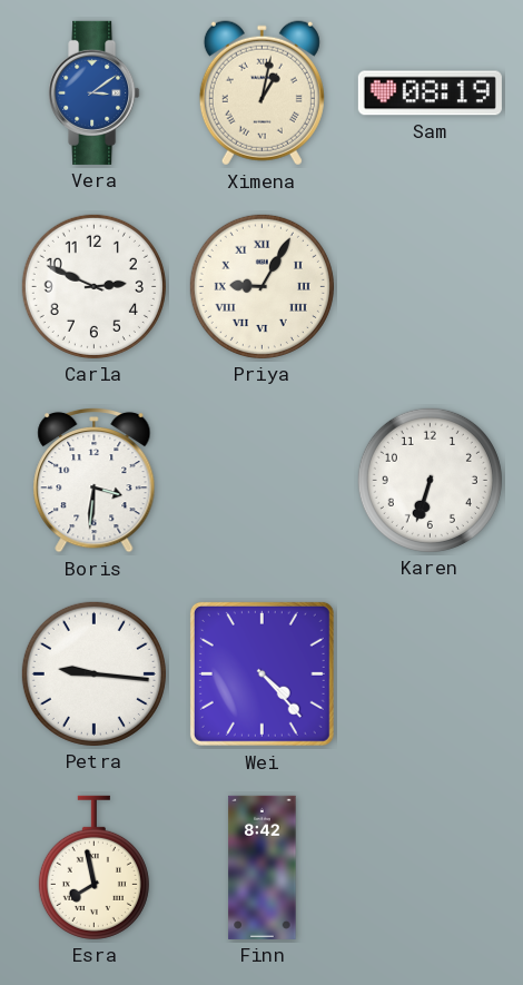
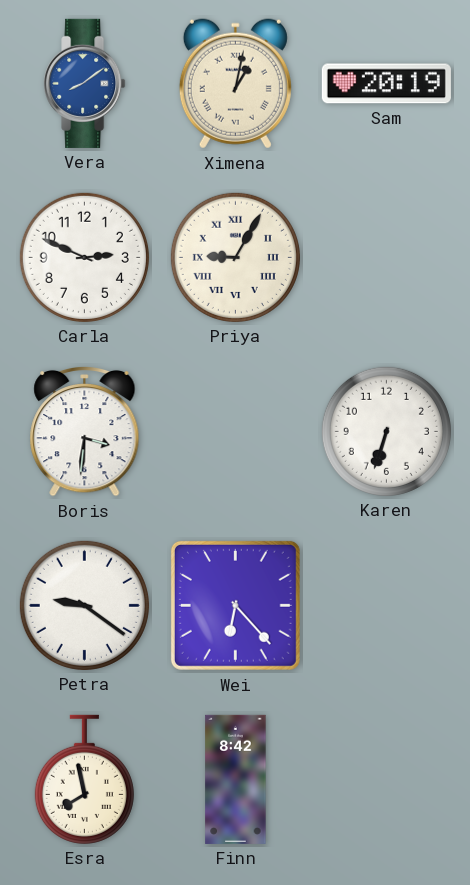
Vera: 3:09 -> 8:09 (85, 83)
Sam: 08:19 -> 20:19 (386, 84)
Petra: 9:16 -> 9:21 (84, 605)
Wei: 4:23 -> 6:23 (235, 605)
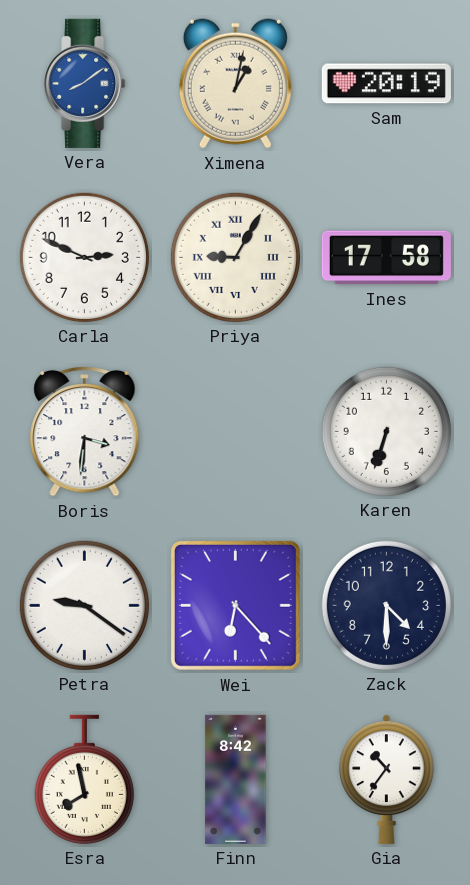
Ines: none -> 17:58 (386, 258)
Zack: none -> 4:30 (386, 605)
Gia: none -> 10:36 (387, 779)
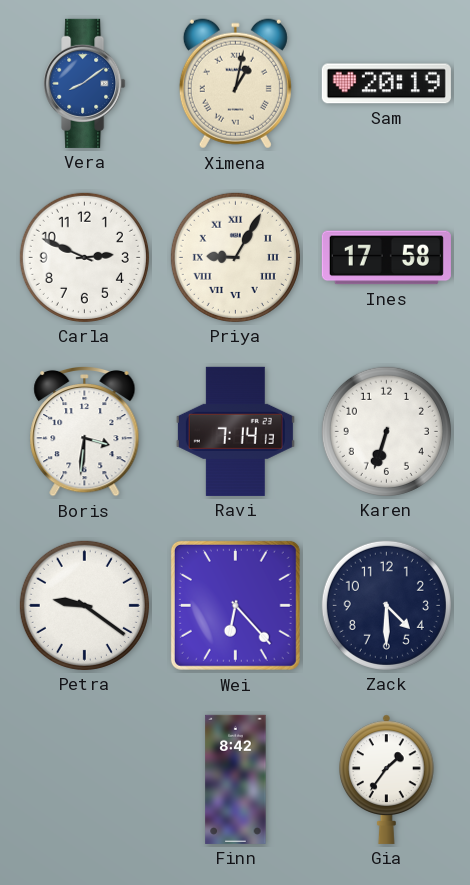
Ravi: none -> 7:14 (235, 431)
Esra: 7:58 -> none (84, 779)
Gia: 10:36 -> 1:36 (387, 779)
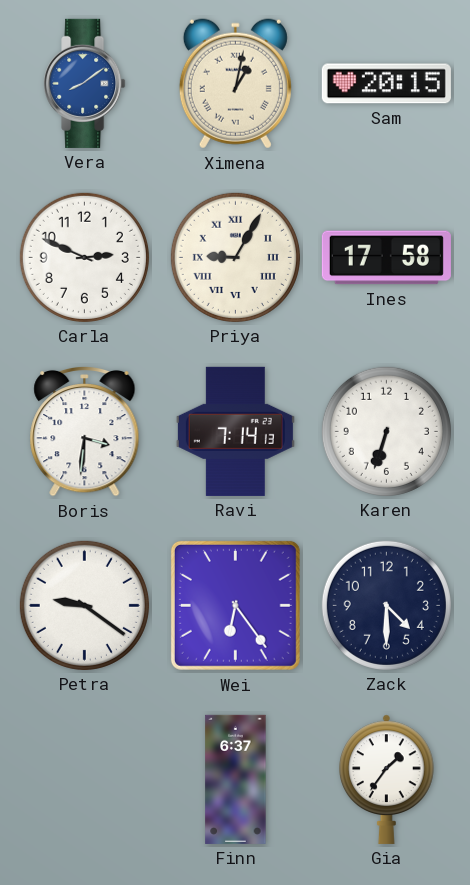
Sam: 20:19 -> 20:15 (386, 84)
Wei: 6:23 -> 6:24 (235, 605)
Finn: 8:42 -> 6:37 (236, 779)
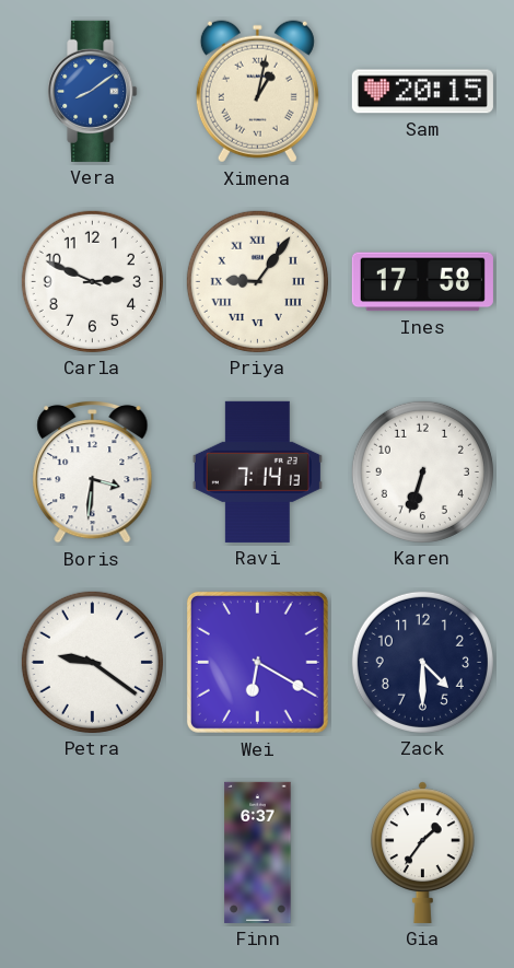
Priya: 9:05 -> 9:06 (257, 281)
Wei: 6:24 -> 6:20 (257, 662)
